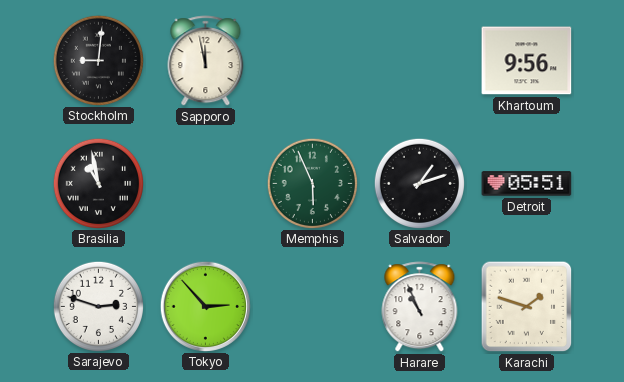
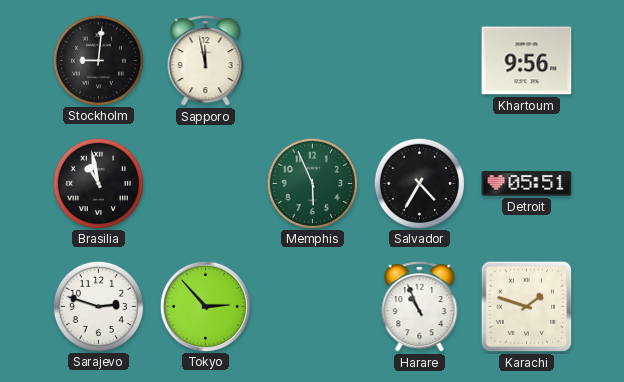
Salvador: 1:12 -> 4:35 (419, 183)
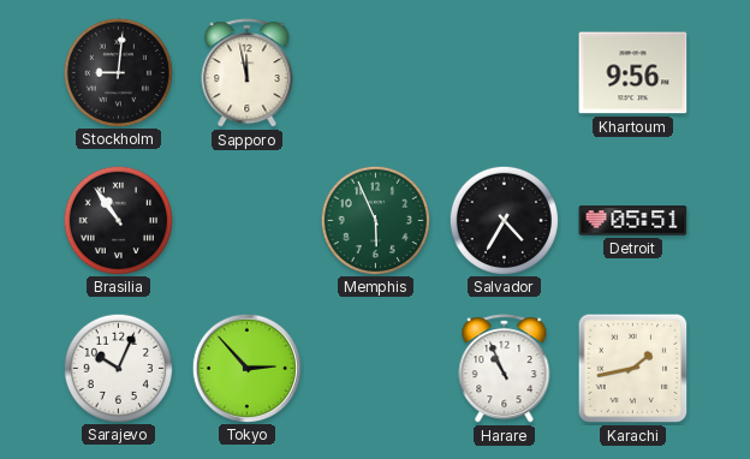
Brasilia: 10:58 -> 10:54 (118, 220)
Sarajevo: 2:48 -> 10:04 (118, 368)
Karachi: 1:48 -> 1:43 (633, 369)
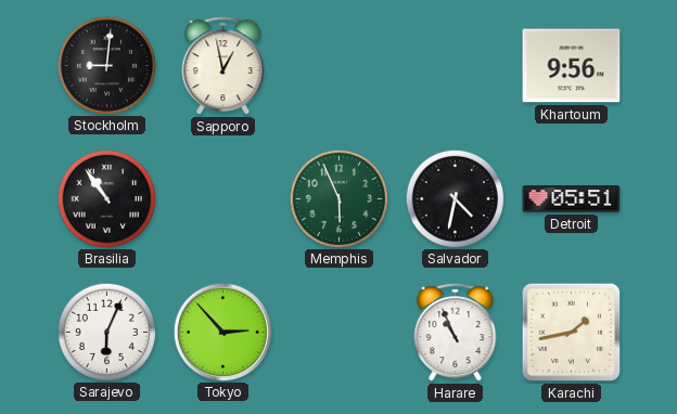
Sapporo: 11:58 -> 12:58 (223, 66)
Salvador: 4:35 -> 4:32 (455, 198)
Sarajevo: 10:04 -> 6:04 (106, 332)
